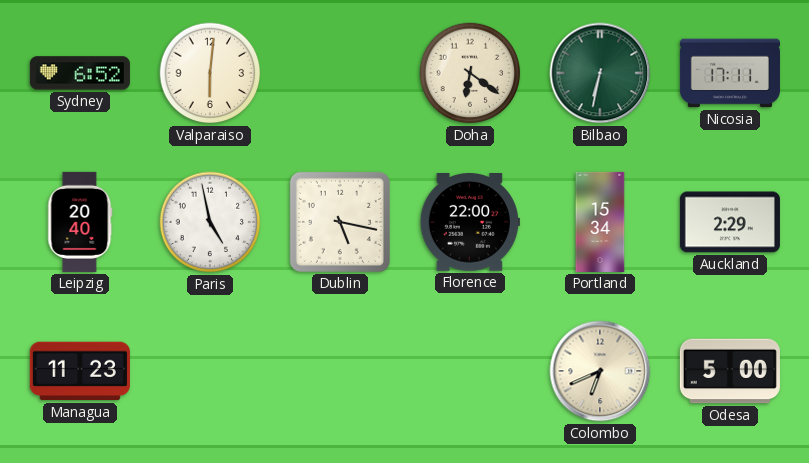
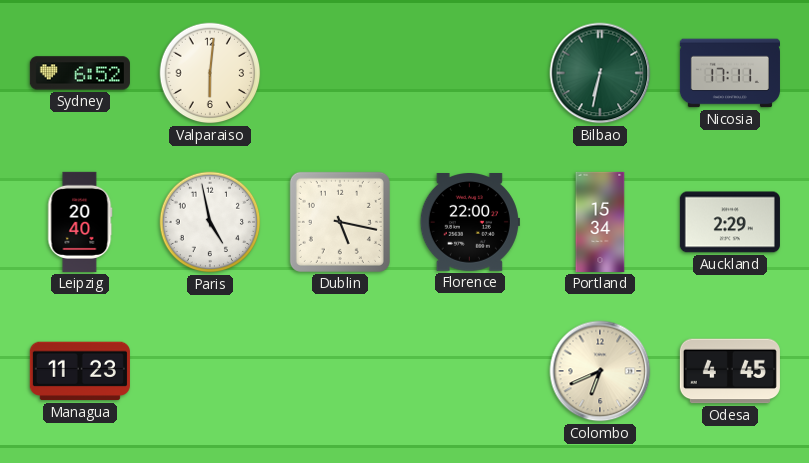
Doha: 6:21 -> none (470, 73)
Odesa: 5:00 -> 4:45 (730, 371)
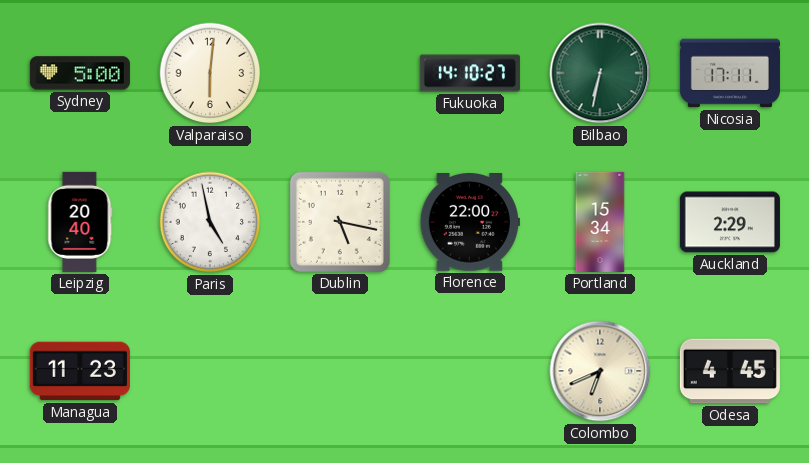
Sydney: 6:52 -> 5:00 (80, 73)
Fukuoka: none -> 14:10 (470, 73)
